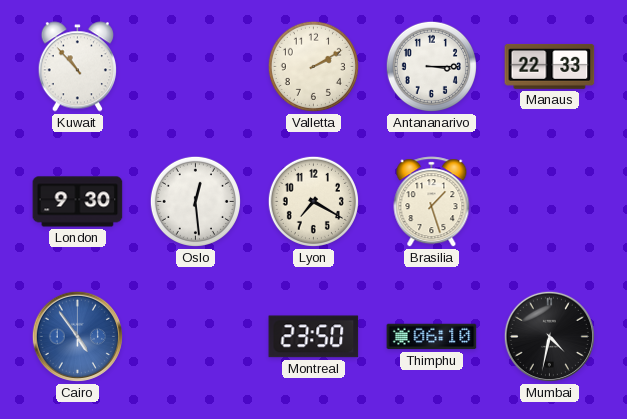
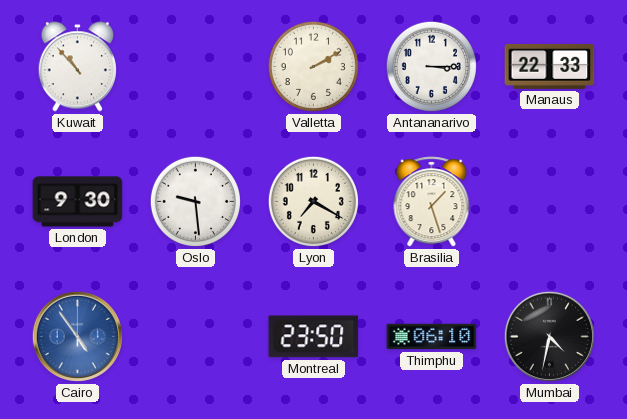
Oslo: 12:29 -> 9:29 (195, 201)
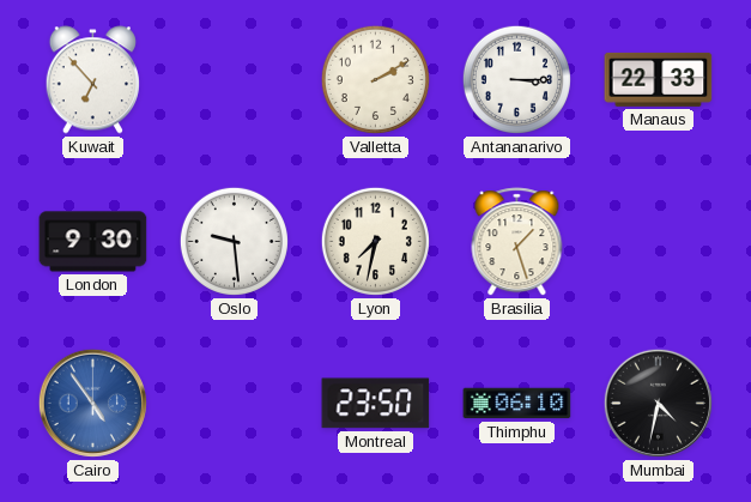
Kuwait: 10:53 -> 6:53 (92, 80)
Lyon: 7:20 -> 7:32 (375, 241)
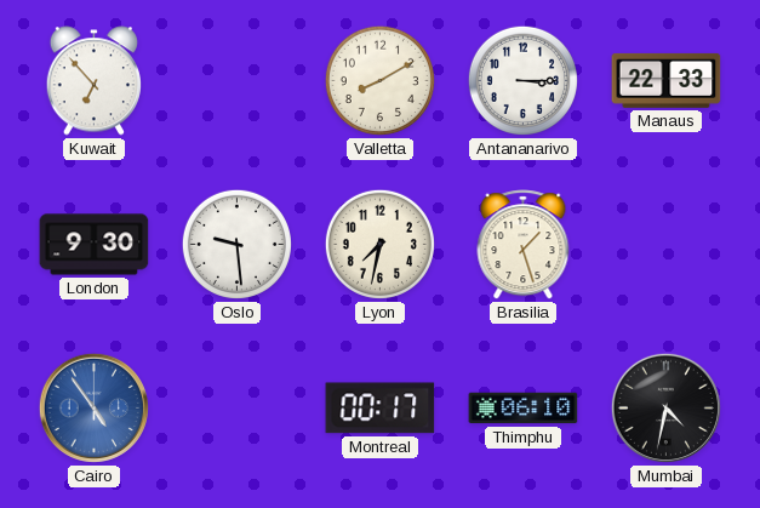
Valletta: 2:10 -> 8:10 (379, 80)
Montreal: 23:50 -> 00:17 (381, 409)
